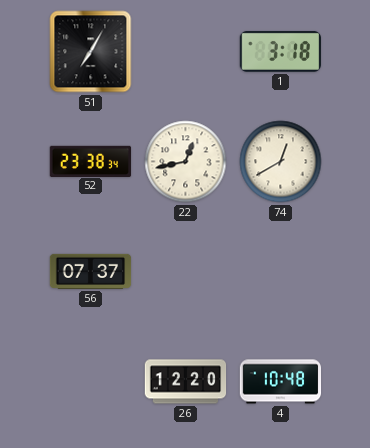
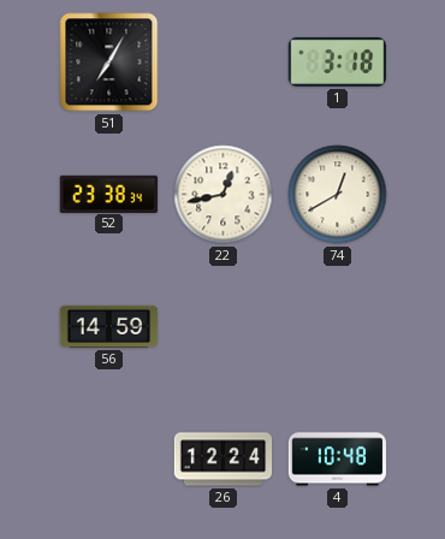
56: 07:37 -> 14:59 (109, 326)
26: 12:20 -> 12:24 (224, 460)
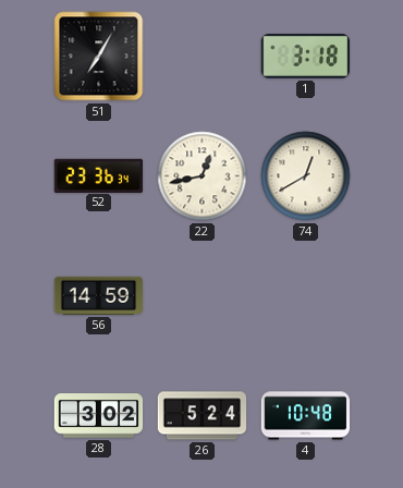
52: 23:38 -> 23:36 (99, 175)
28: none -> 3:02 (99, 416)
26: 12:24 -> 5:24 (203, 416)
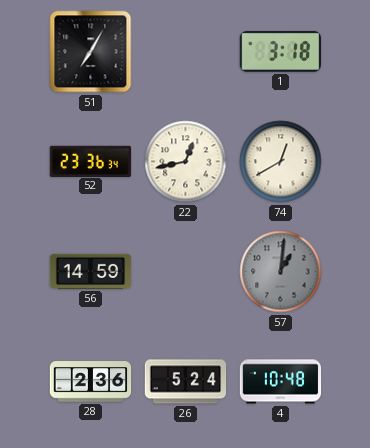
57: none -> 1:01 (281, 272)
28: 3:02 -> 2:36 (91, 382)
